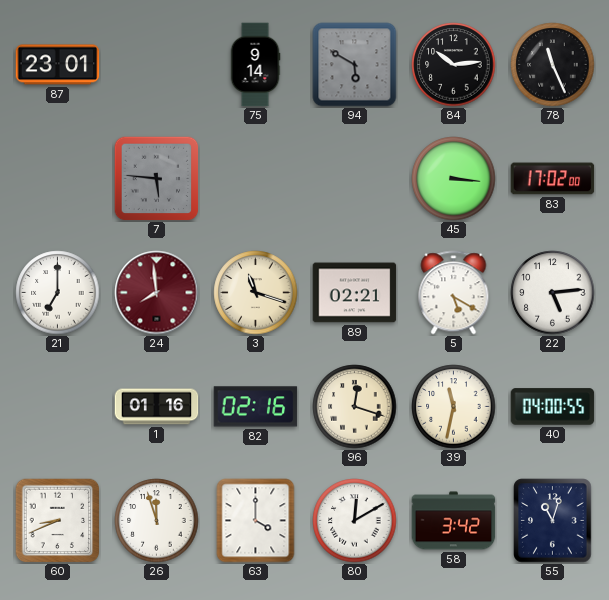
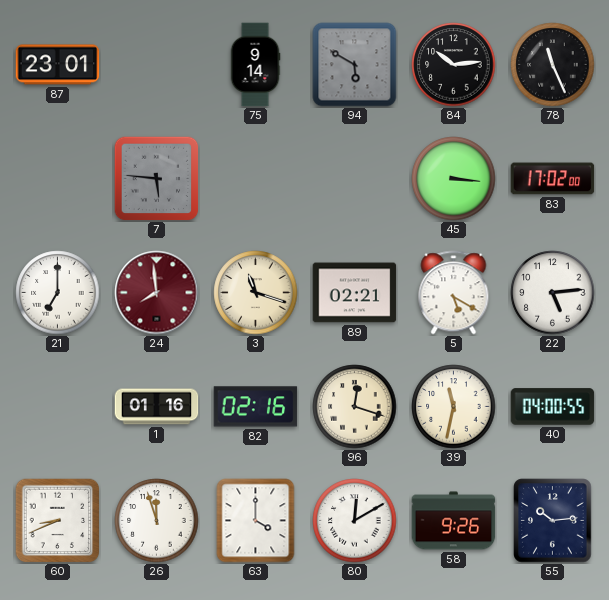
58: 3:42 -> 9:26 (454, 521)
55: 11:03 -> 10:14 (553, 521)
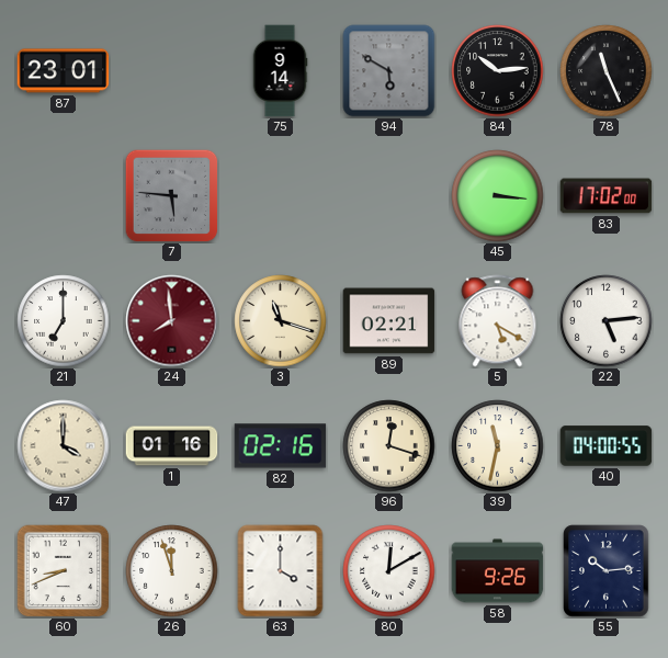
47: none -> 4:00 (64, 446)
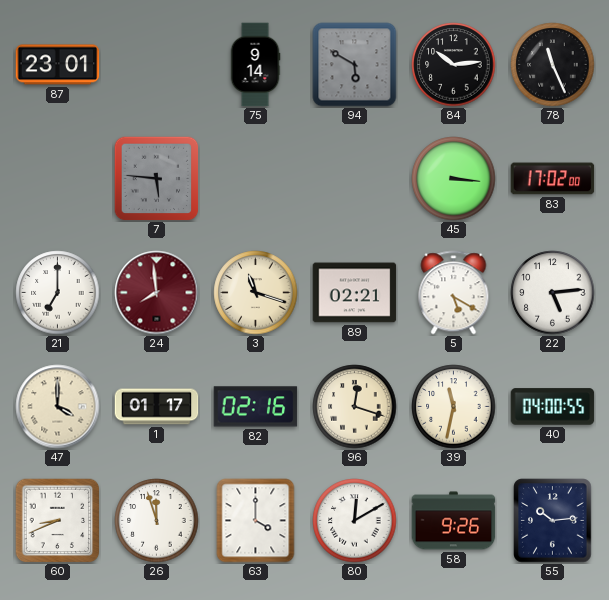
1: 01:16 -> 01:17 (157, 407)
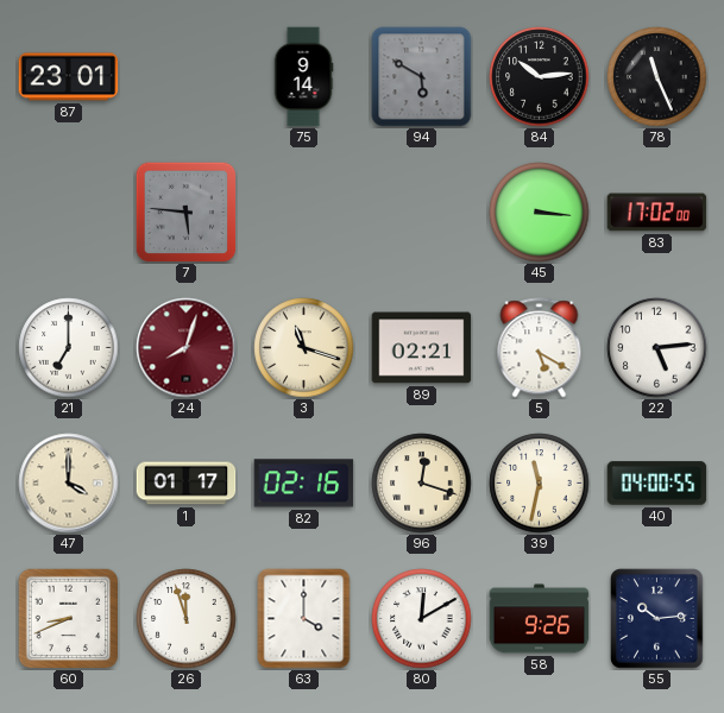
24: 7:59 -> 8:03 (187, 348)
